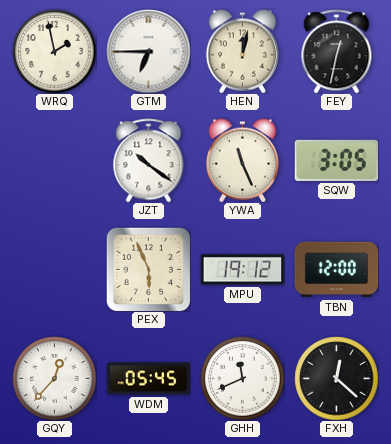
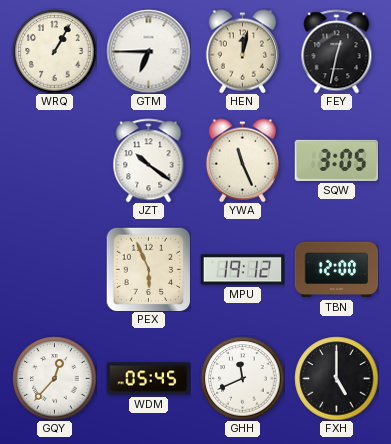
WRQ: 1:58 -> 1:05 (54, 51)
FXH: 12:22 -> 5:00 (336, 378)
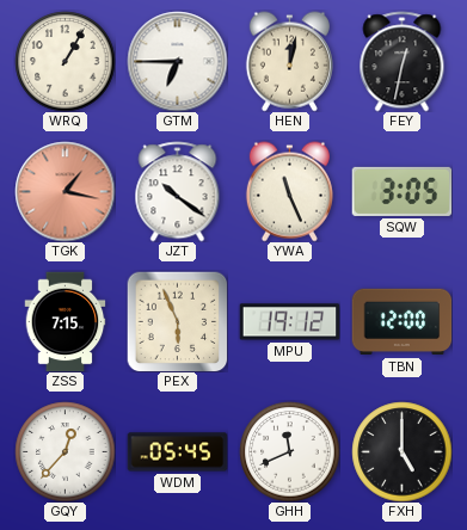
TGK: none -> 1:17 (64, 191)
ZSS: none -> 7:15 (66, 321)
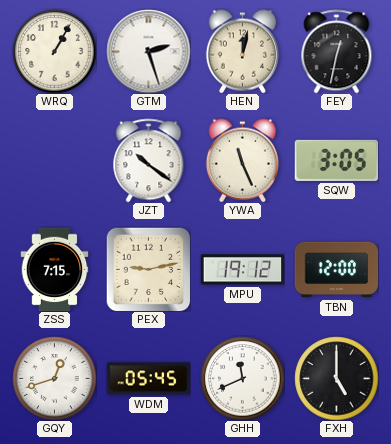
GTM: 6:45 -> 2:27 (148, 51)
TGK: 1:17 -> none (64, 191)
PEX: 5:56 -> 9:13 (148, 269)
GQY: 12:37 -> 12:42 (54, 378)
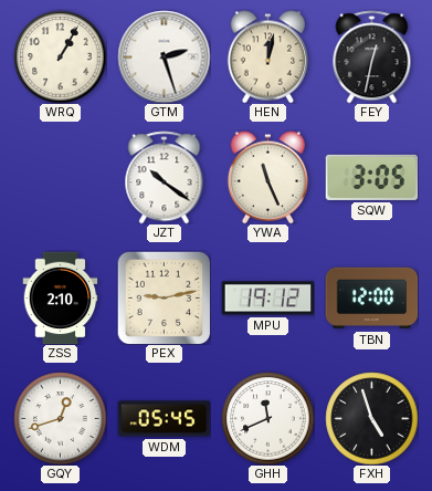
ZSS: 7:15 -> 2:10 (61, 297)
FXH: 5:00 -> 4:57 (371, 418)
